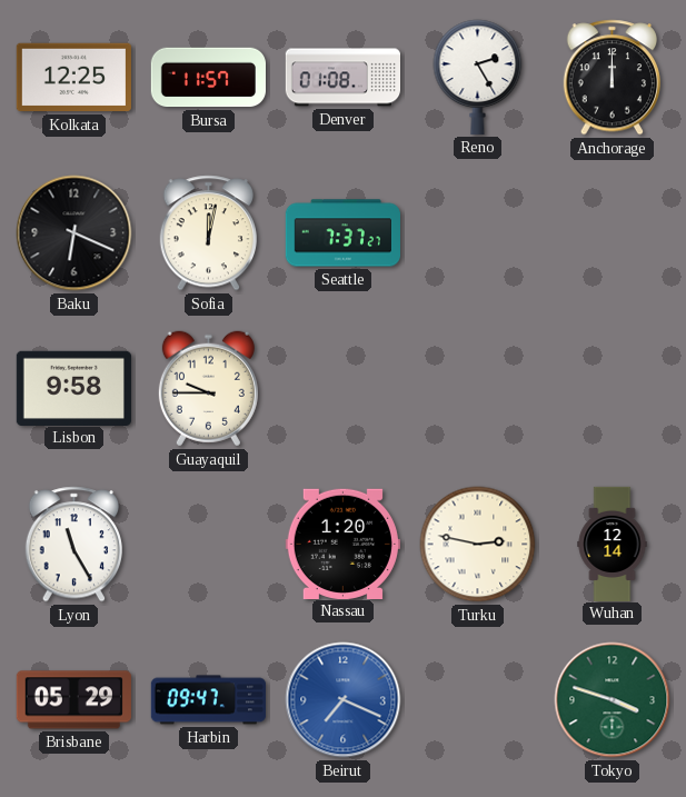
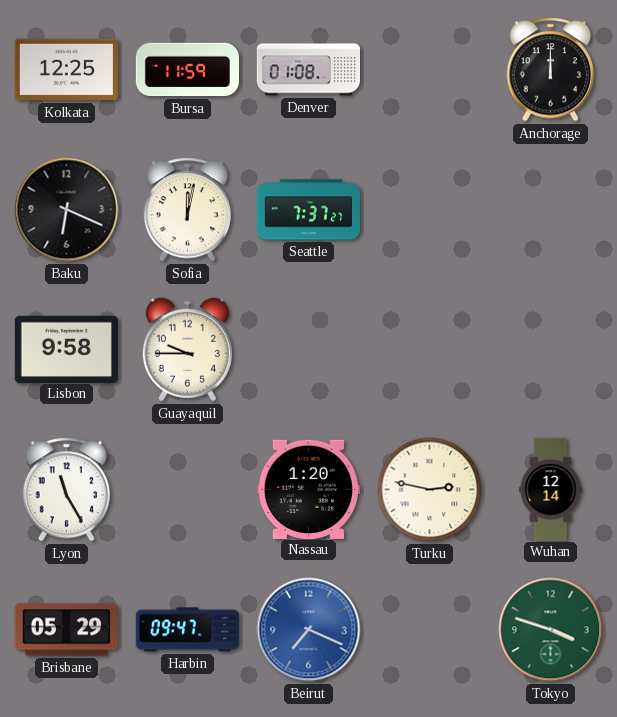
Bursa: 11:57 -> 11:59 (187, 70)
Reno: 2:25 -> none (478, 77)
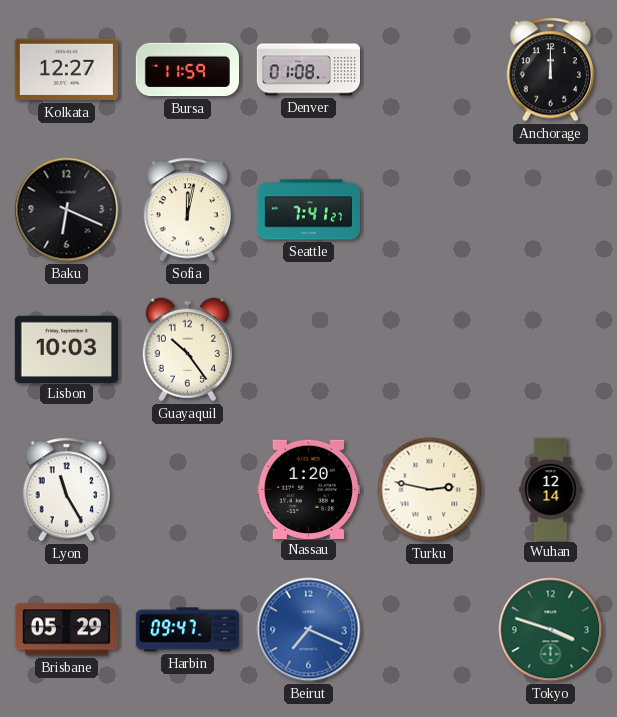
Kolkata: 12:25 -> 12:27 (66, 70)
Seattle: 7:37 -> 7:41 (308, 210)
Lisbon: 9:58 -> 10:03 (66, 349)
Guayaquil: 9:45 -> 10:24 (187, 350)
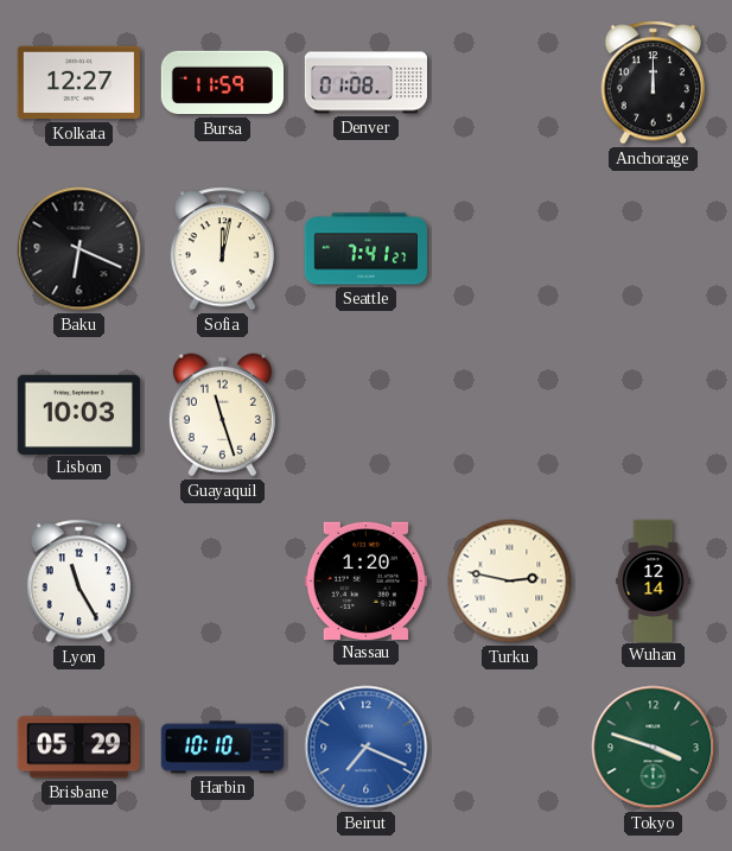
Guayaquil: 10:24 -> 11:27 (222, 415)
Harbin: 09:47 -> 10:10 (222, 748)
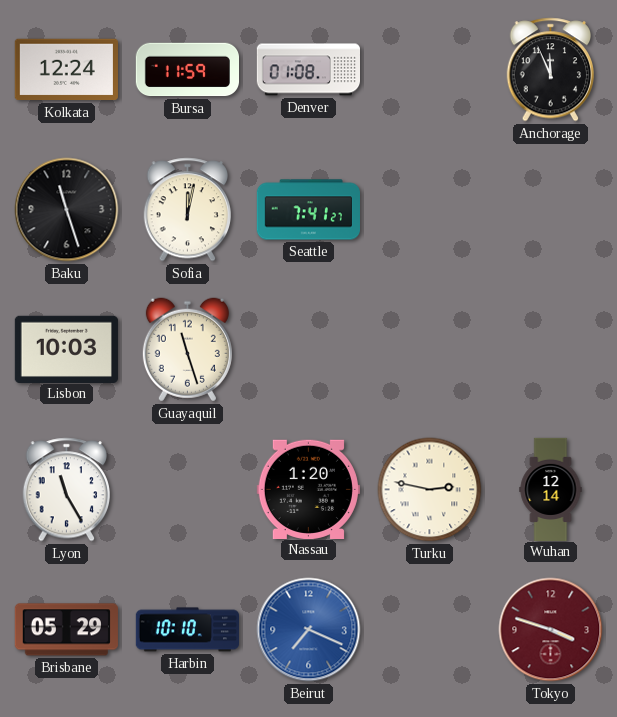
Kolkata: 12:27 -> 12:24 (66, 70)
Anchorage: 12:00 -> 11:56 (550, 70)
Baku: 6:19 -> 11:27 (67, 210)
Tokyo dial: green -> burgundy (551, 630)
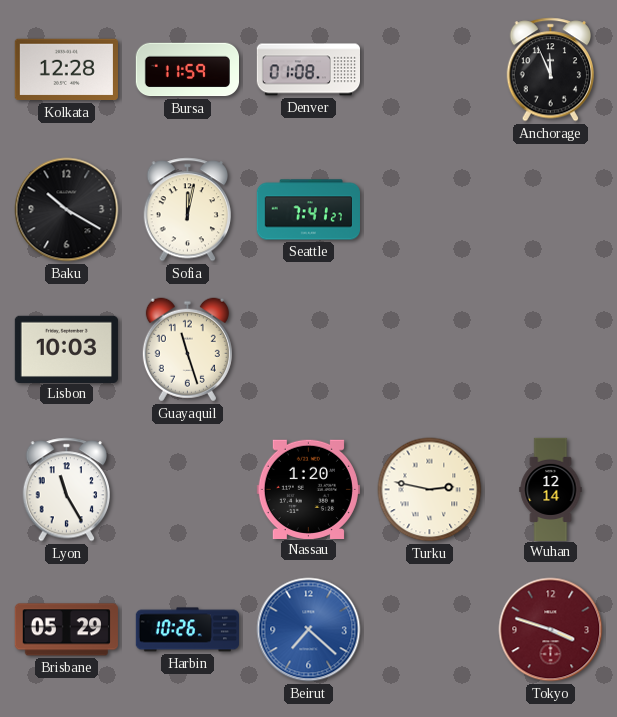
Kolkata: 12:24 -> 12:28 (66, 70)
Baku: 11:27 -> 10:20 (67, 210)
Harbin: 10:10 -> 10:26 (187, 630)
Beirut: 7:19 -> 7:22 (309, 630)
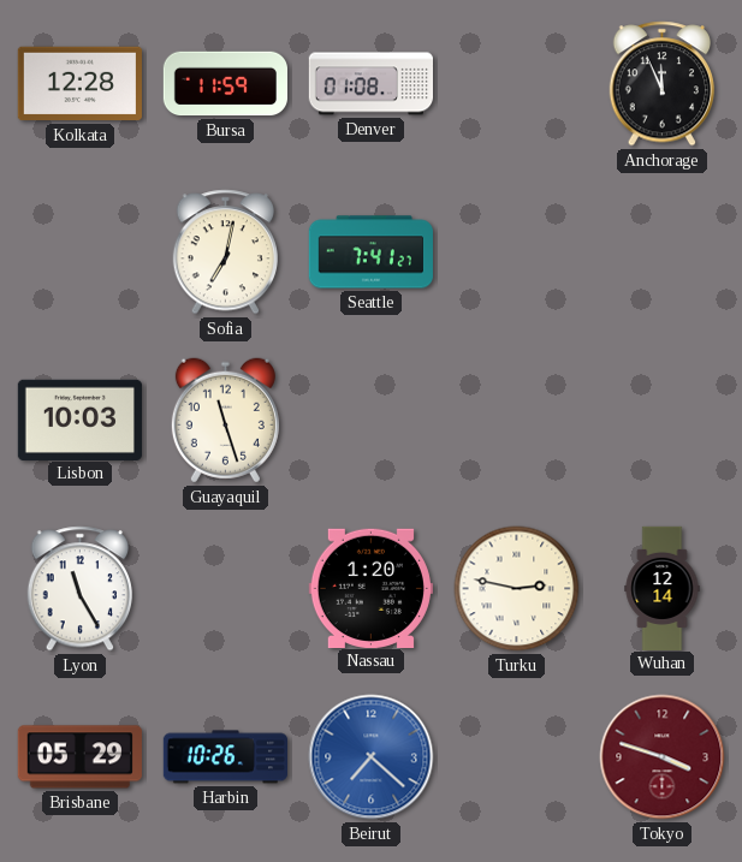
Baku: 10:20 -> none (67, 210)
Sofia: 12:02 -> 7:02 (225, 252)
